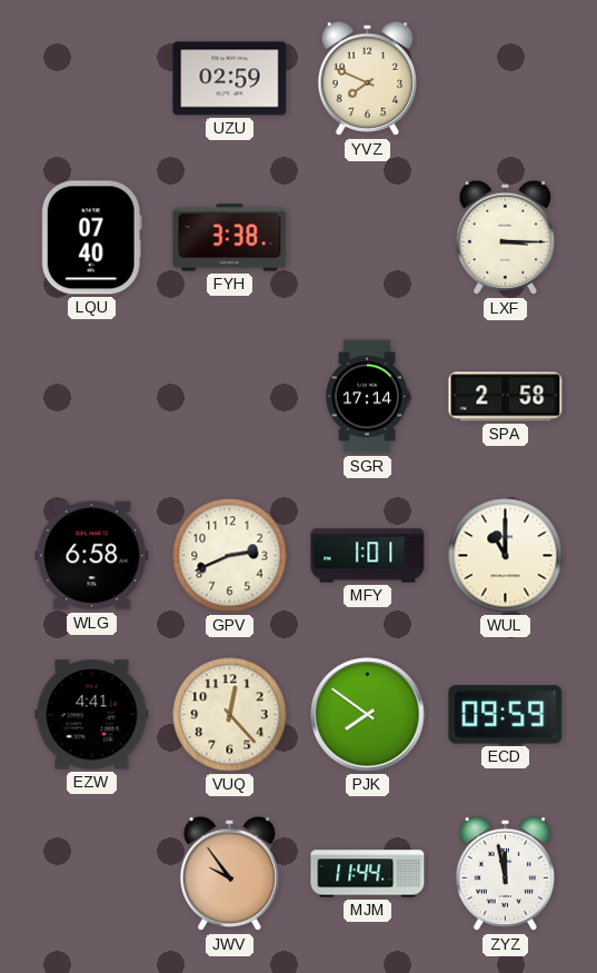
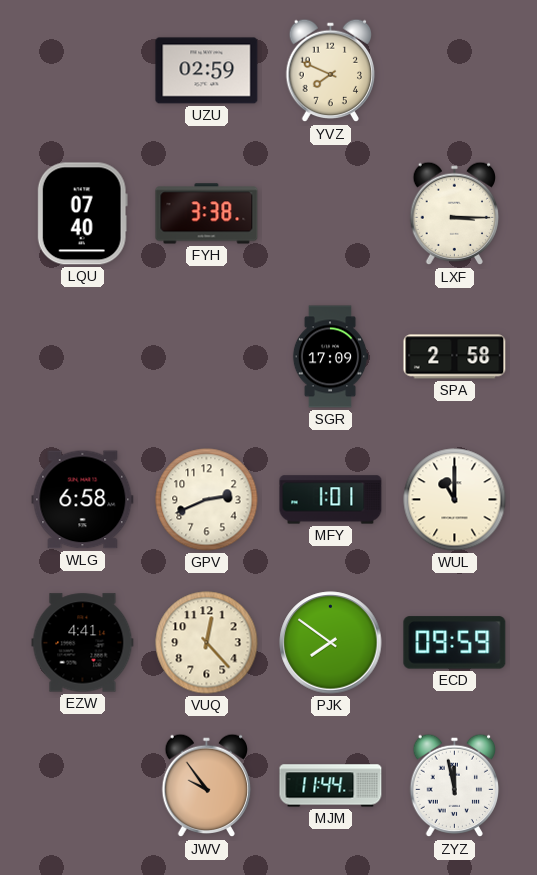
SGR: 17:14 -> 17:09 (330, 357)
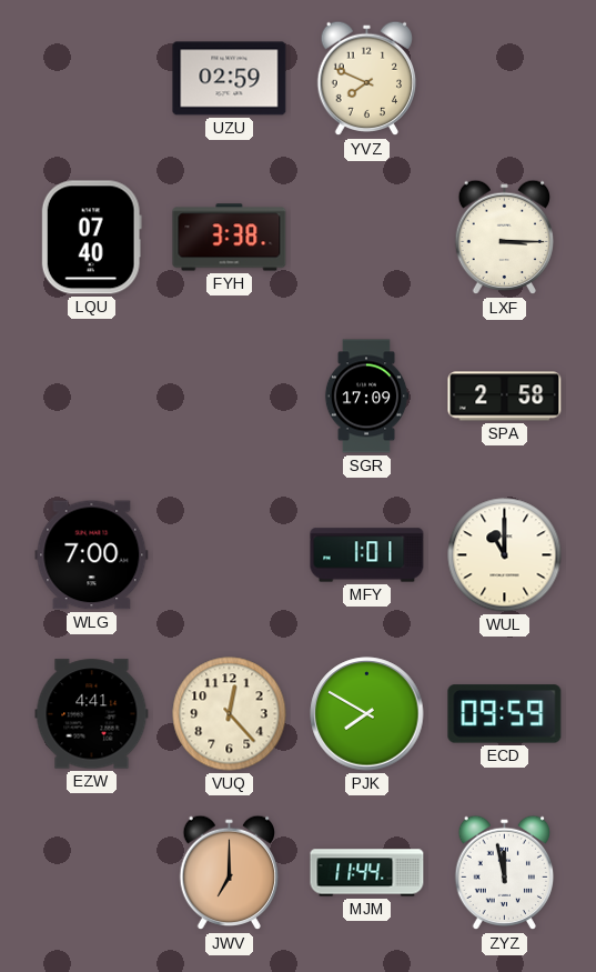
WLG: 6:58 -> 7:00 (92, 555)
GPV: 2:41 -> none (207, 500)
PJK: 7:51 -> 7:50 (367, 714)
JWV: 9:54 -> 7:00 (230, 873)
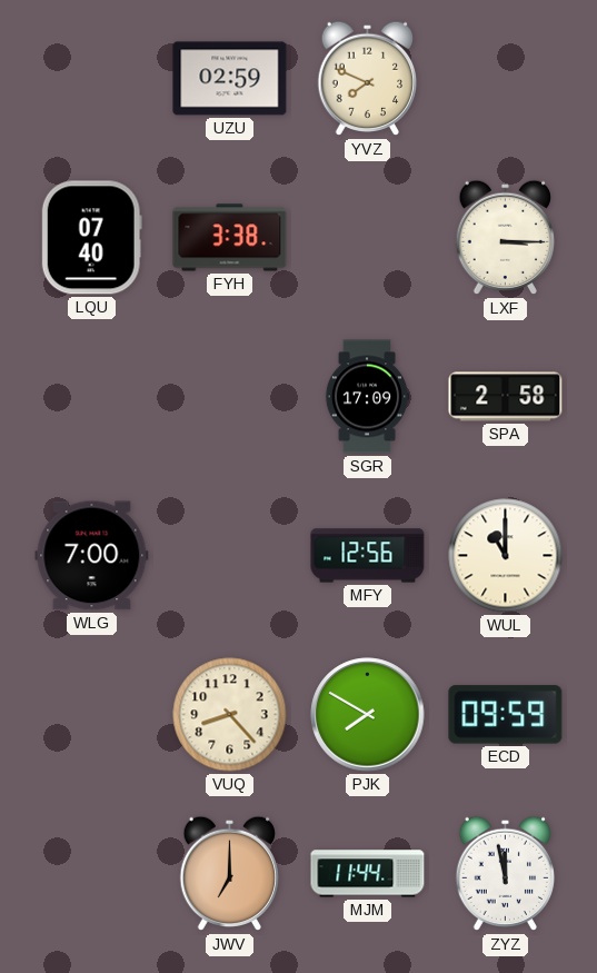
MFY: 1:01 -> 12:56 (368, 556)
EZW: 4:41 -> none (92, 714)
VUQ: 12:23 -> 8:23 (230, 715)
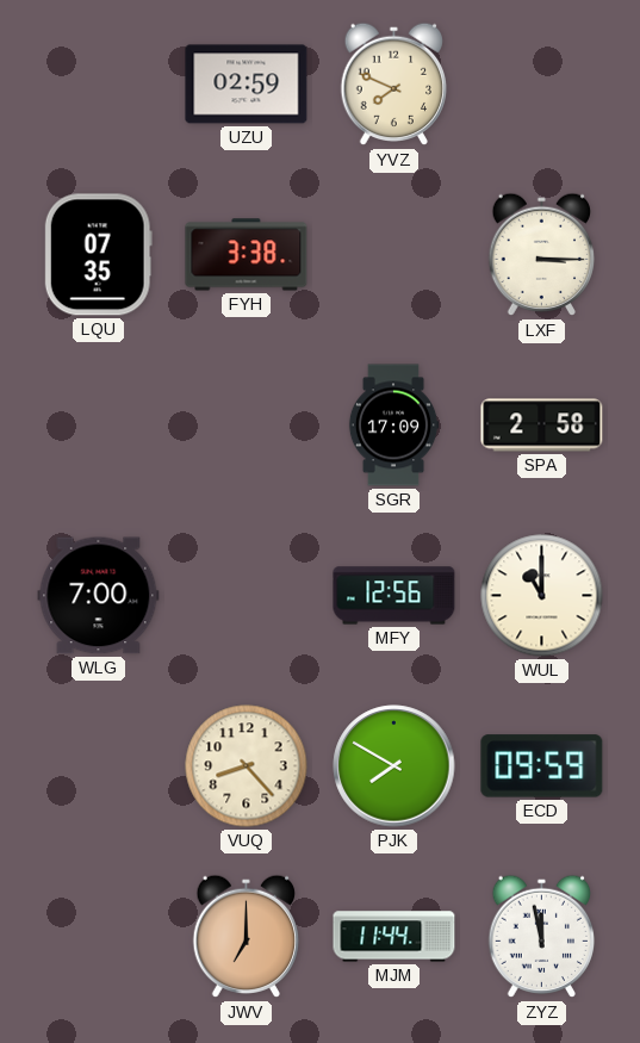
LQU: 07:40 -> 07:35 (98, 255)
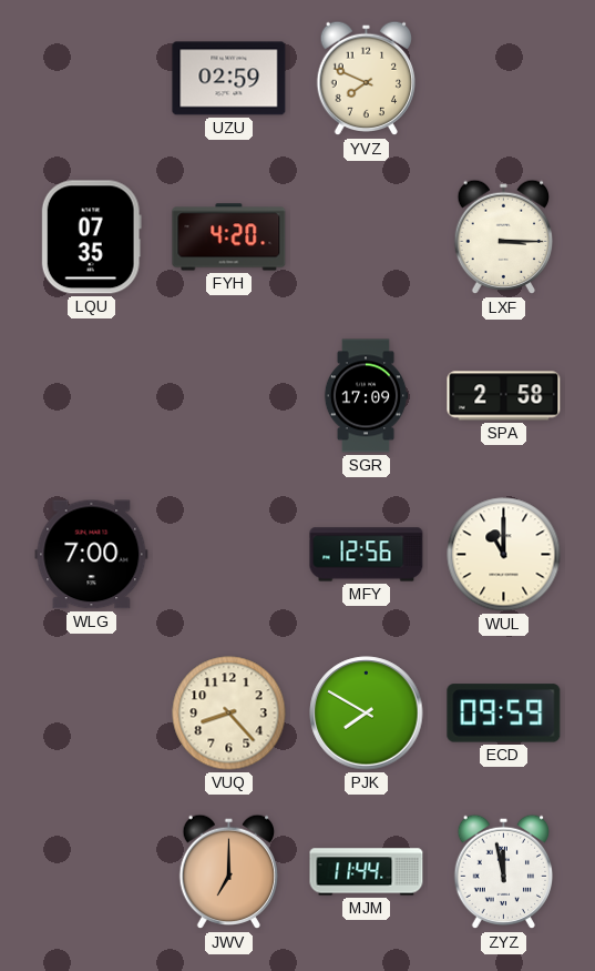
FYH: 3:38 -> 4:20 (229, 237)
